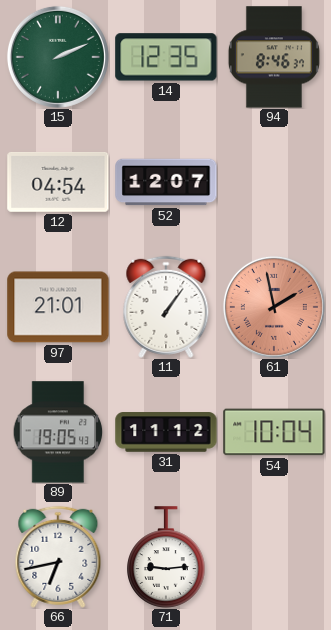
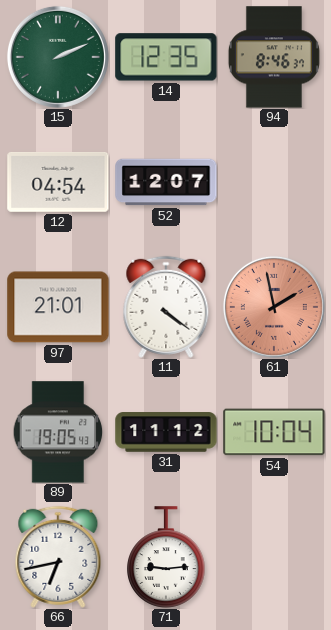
11: 1:06 -> 4:21 (166, 307)
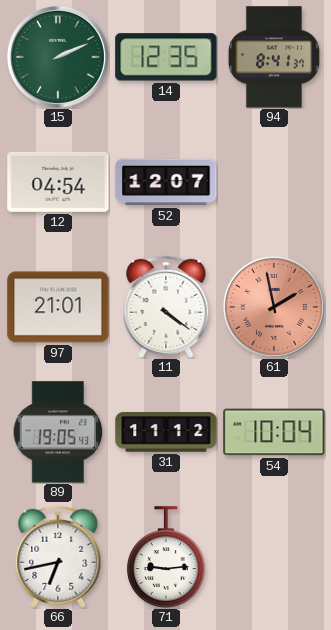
94: 8:46 -> 8:41 (274, 57)
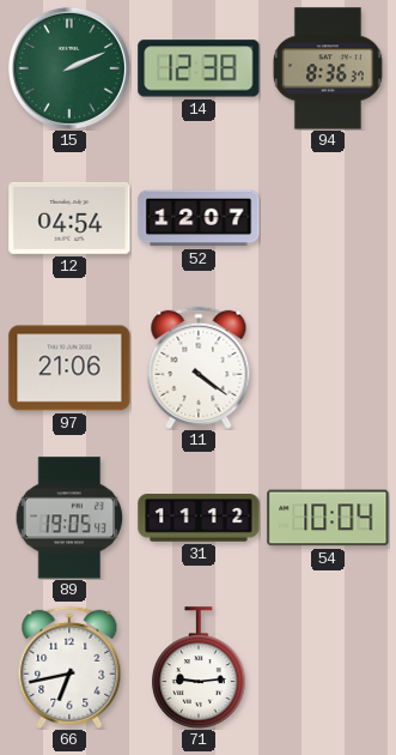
14: 12:35 -> 12:38 (199, 68)
94: 8:41 -> 8:36 (328, 68)
97: 21:01 -> 21:06 (69, 368)
61: 1:58 -> none (274, 307)
